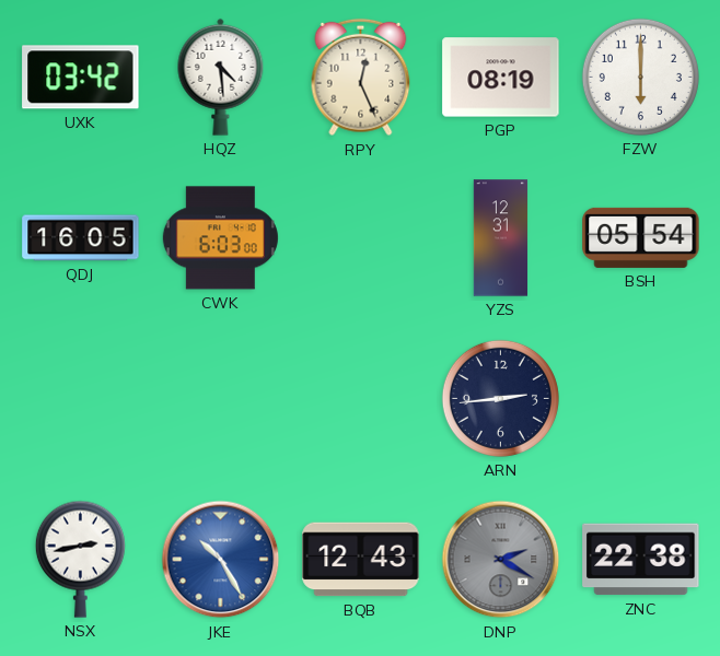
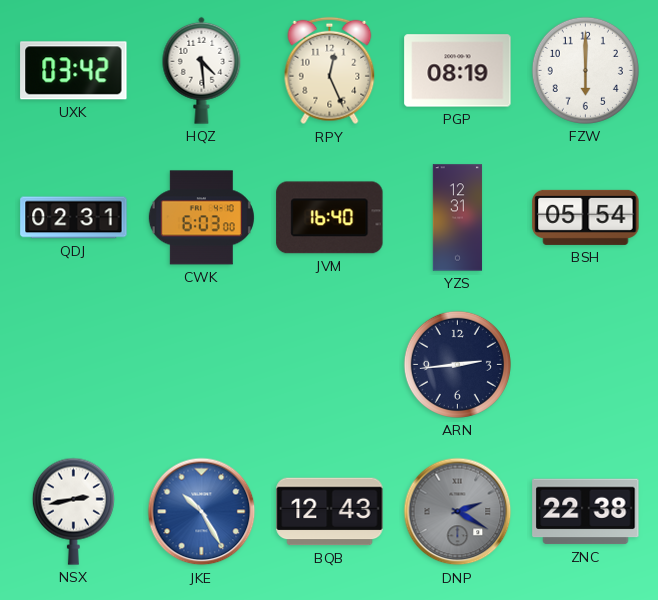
QDJ: 16:05 -> 02:31 (74, 218)
JVM: none -> 16:40 (330, 218)
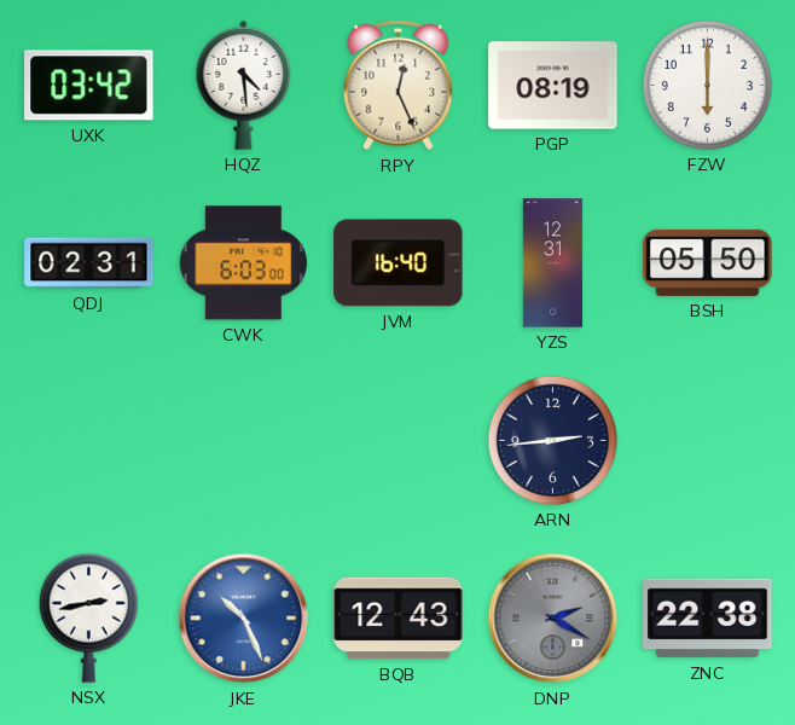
BSH: 05:54 -> 05:50 (708, 262)
JKE: 10:25 -> 10:26 (244, 619)
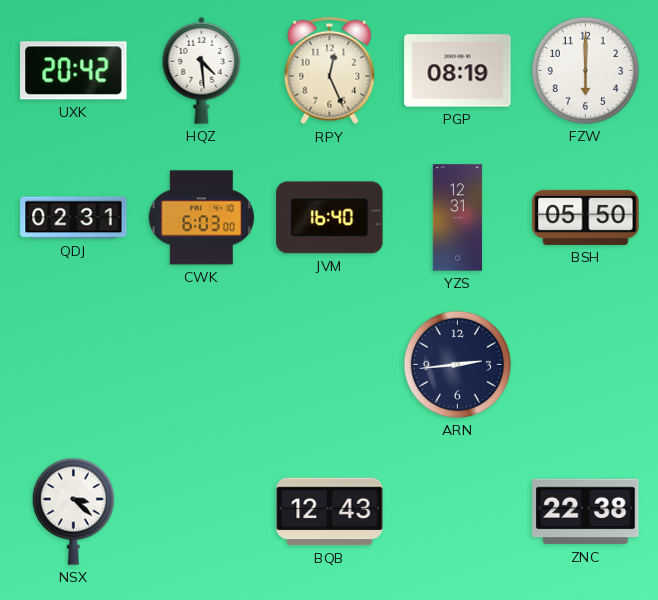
UXK: 03:42 -> 20:42 (74, 71)
NSX: 2:43 -> 3:22 (73, 511)
JKE: 10:26 -> none (244, 619)
DNP: 2:20 -> none (553, 619)
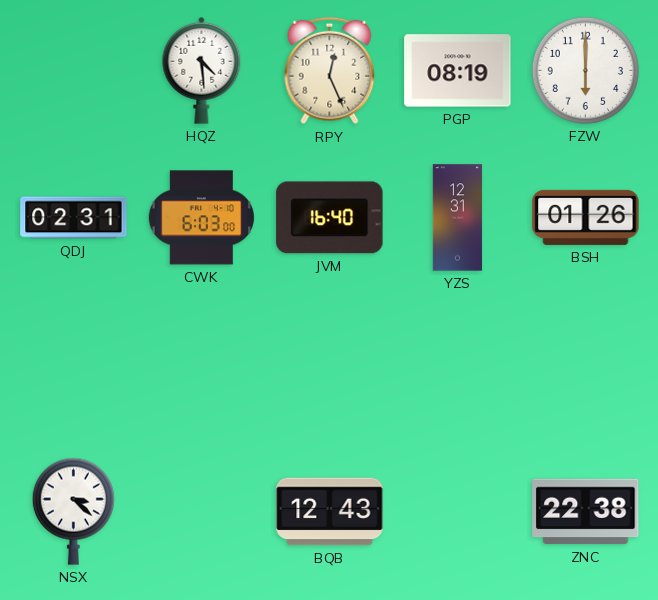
UXK: 20:42 -> none (74, 71)
BSH: 05:50 -> 01:26 (586, 217)
ARN: 2:44 -> none (457, 364)
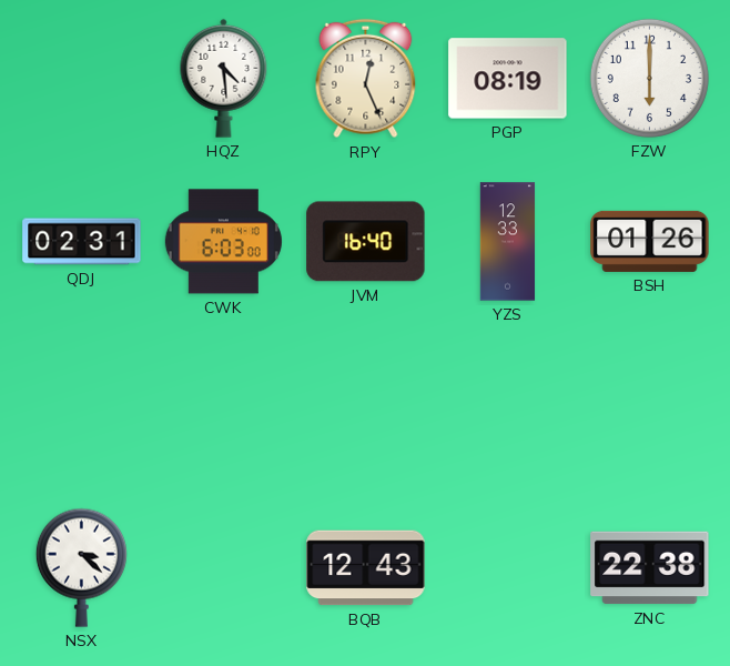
YZS: 12:31 -> 12:33 (508, 242)
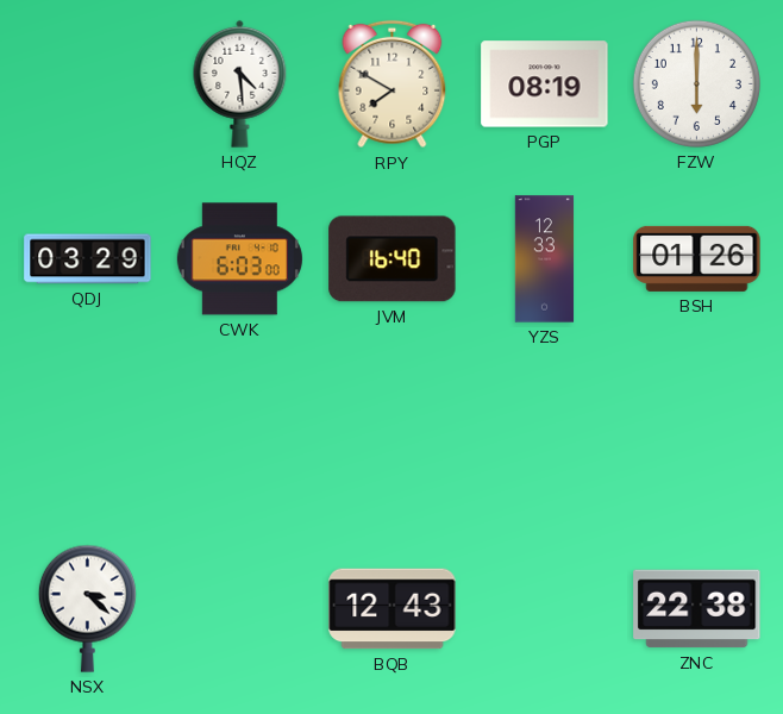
RPY: 12:26 -> 7:50 (393, 84)
QDJ: 02:31 -> 03:29 (88, 259)
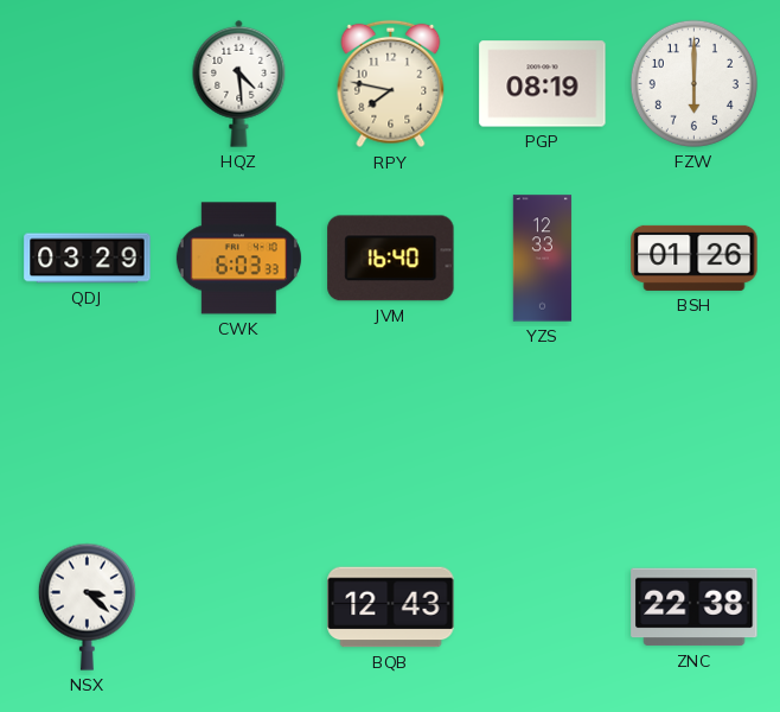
RPY: 7:50 -> 7:47 (391, 84)
CWK: 6:03:00 -> 6:03:33 (238, 259)
